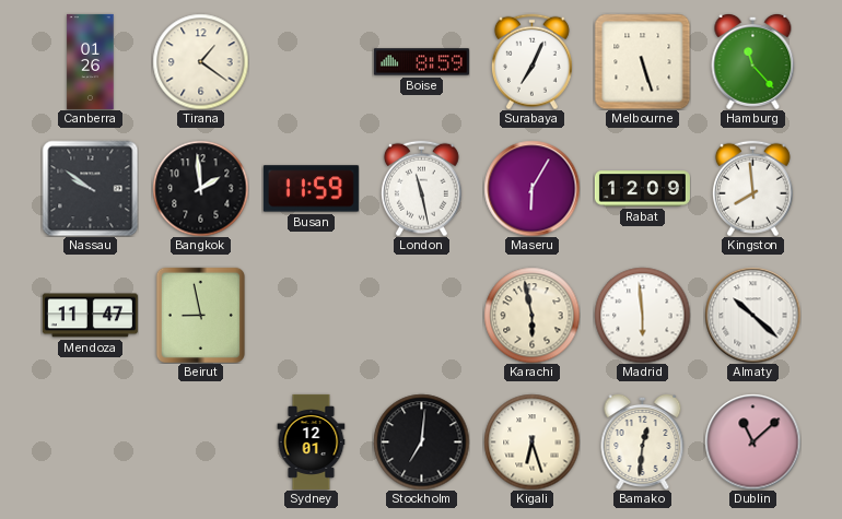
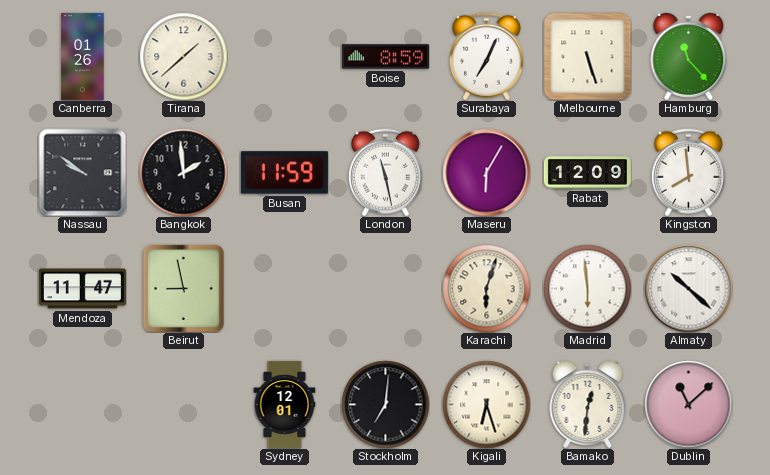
Tirana: 1:21 -> 1:38 (183, 56)
Karachi: 5:58 -> 6:03 (486, 288)
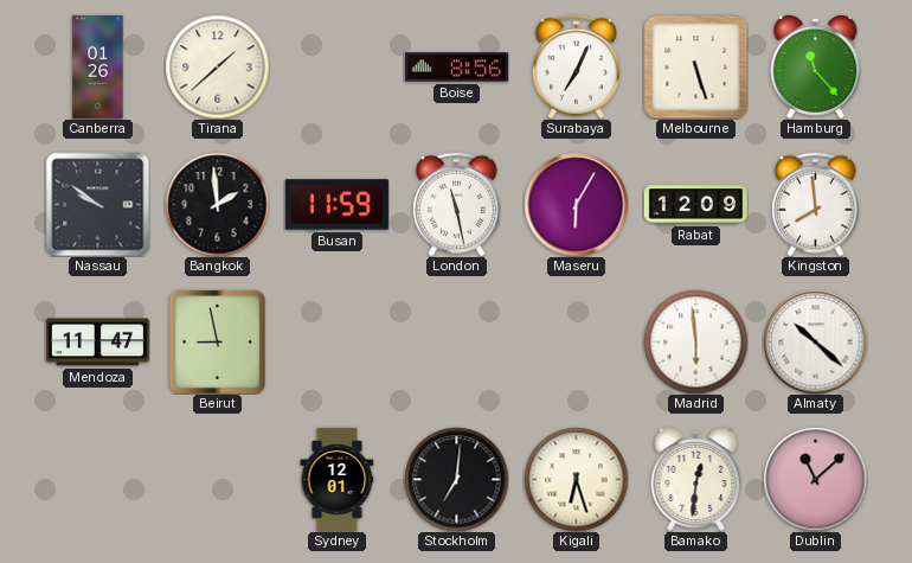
Boise: 8:59 -> 8:56 (456, 68)
Karachi: 6:03 -> none (486, 288)
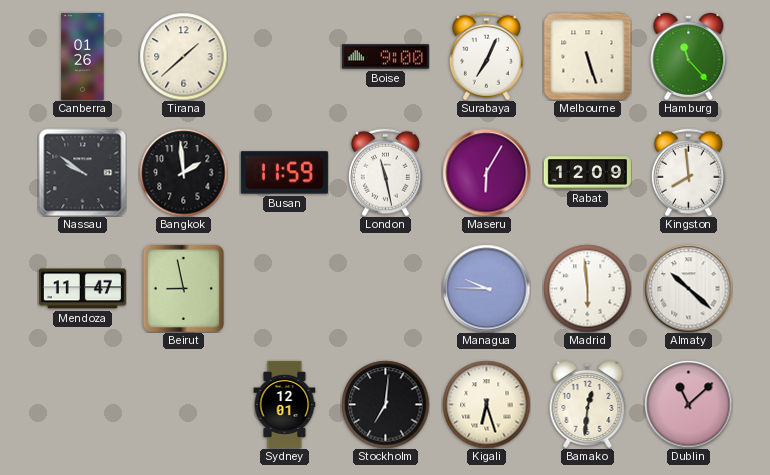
Boise: 8:56 -> 9:00 (385, 57)
Managua: none -> 9:45 (486, 288)
